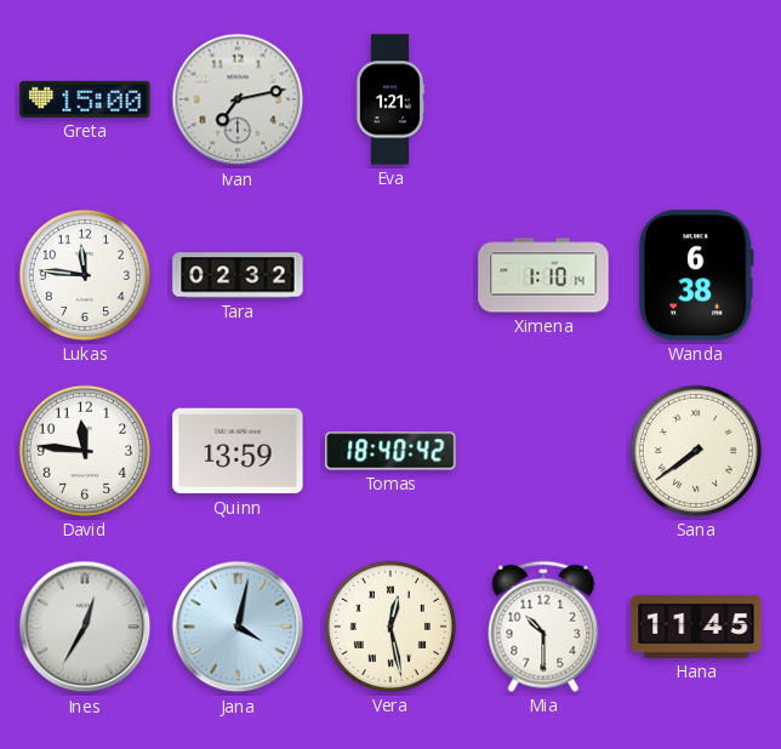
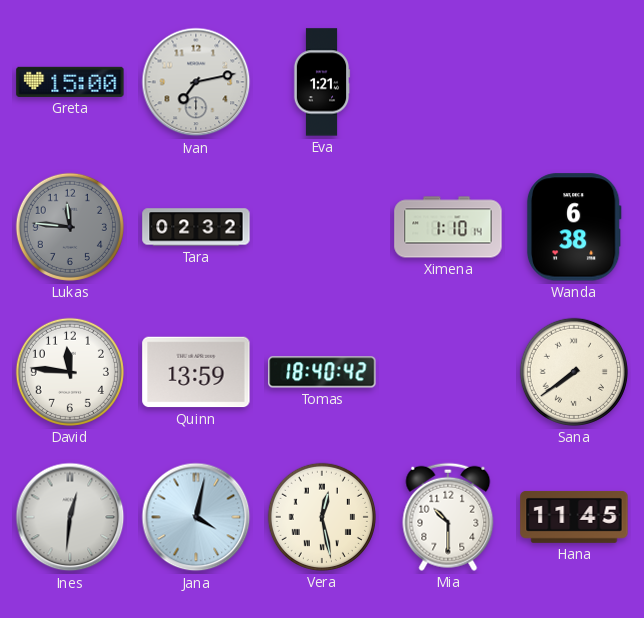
Lukas dial: white -> grey (70, 227)
Ines: 12:35 -> 12:31 (70, 517)
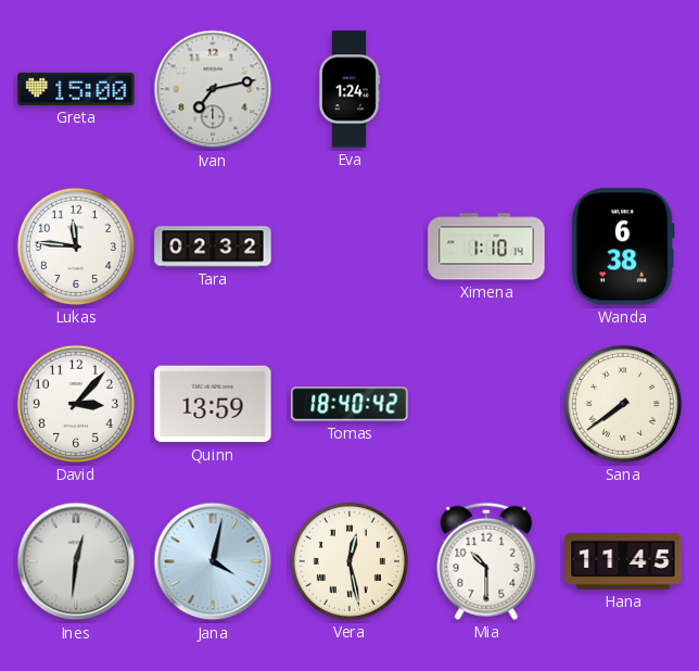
Eva: 1:21 -> 1:24 (349, 89)
Lukas dial: grey -> white (76, 246)
David: 11:46 -> 3:07 (76, 404)
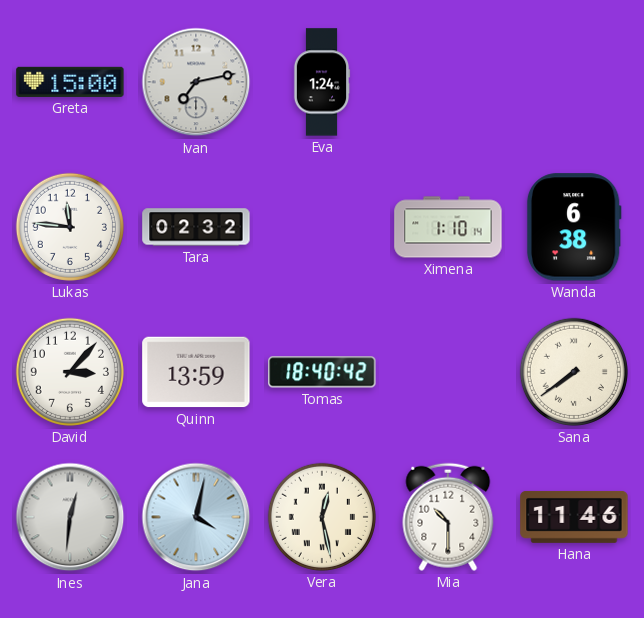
Hana: 11:45 -> 11:46 (574, 517)
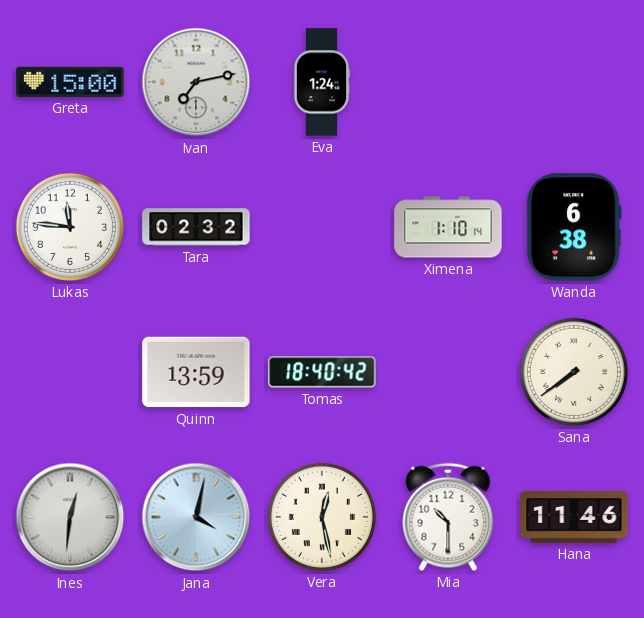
David: 3:07 -> none (70, 372)
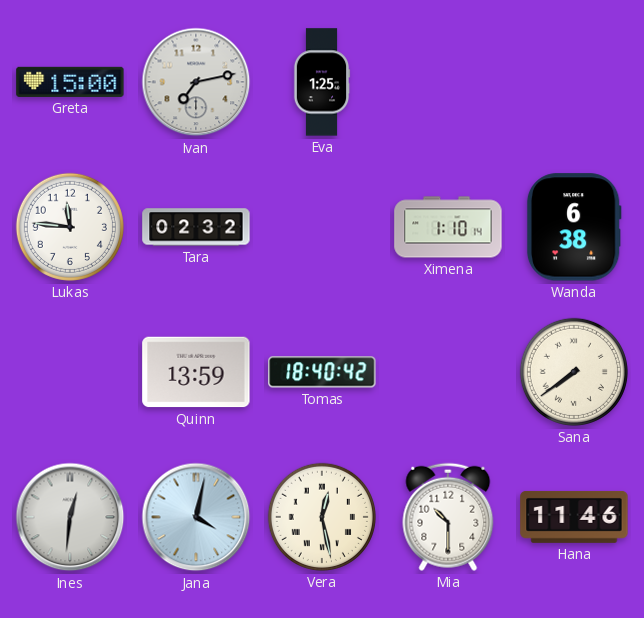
Eva: 1:24 -> 1:25 (322, 82)
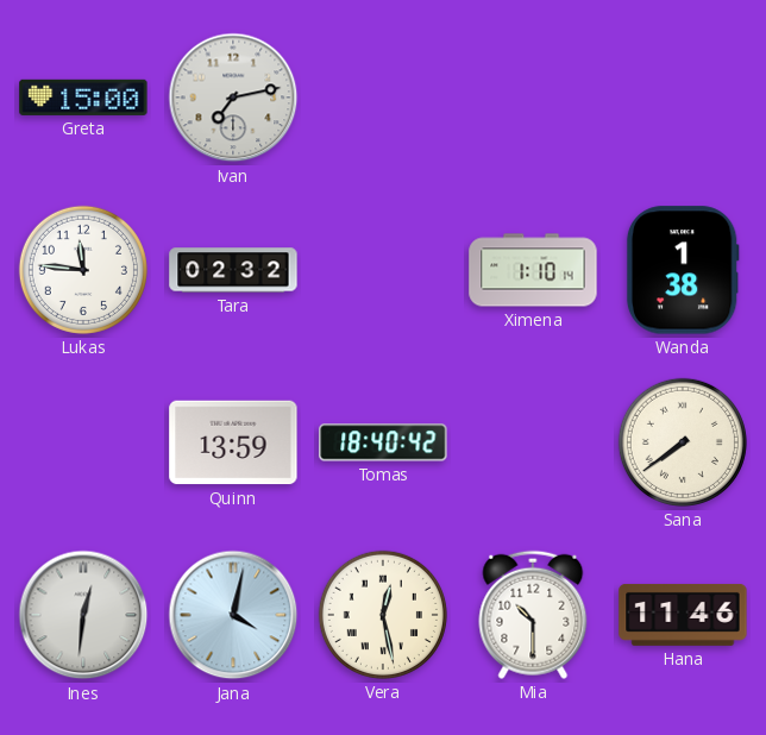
Eva: 1:25 -> none (322, 82)
Wanda: 6:38 -> 1:38 (683, 270)
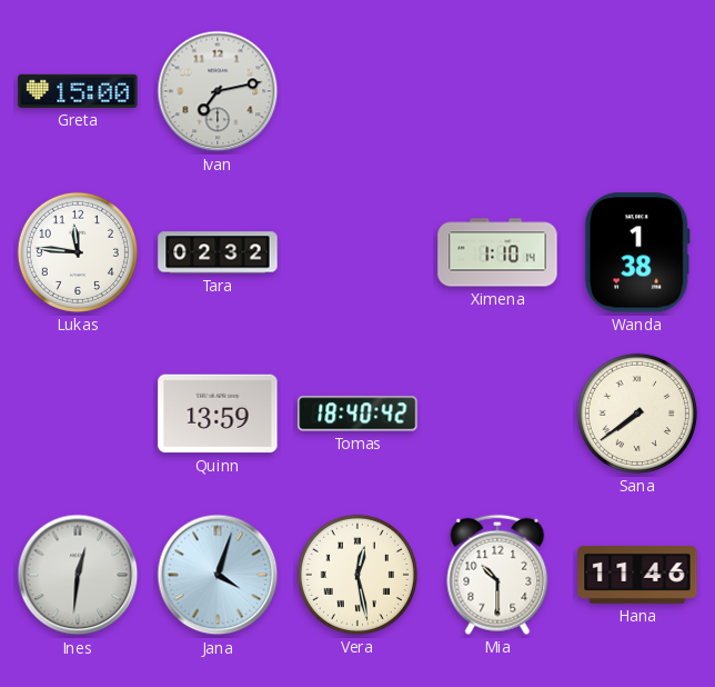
Jana: 4:02 -> 4:03 (218, 575)
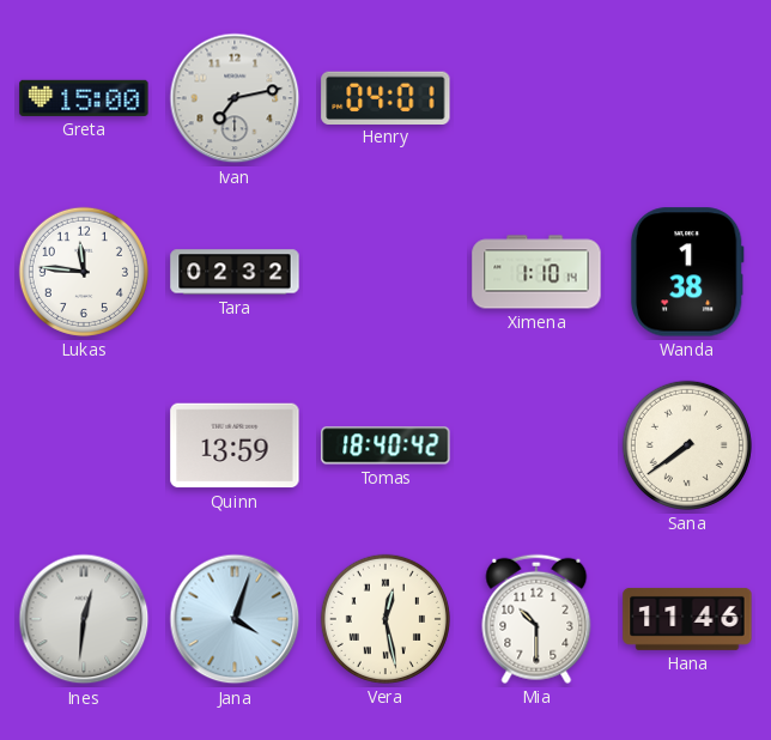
Henry: none -> 04:01 (385, 97)
